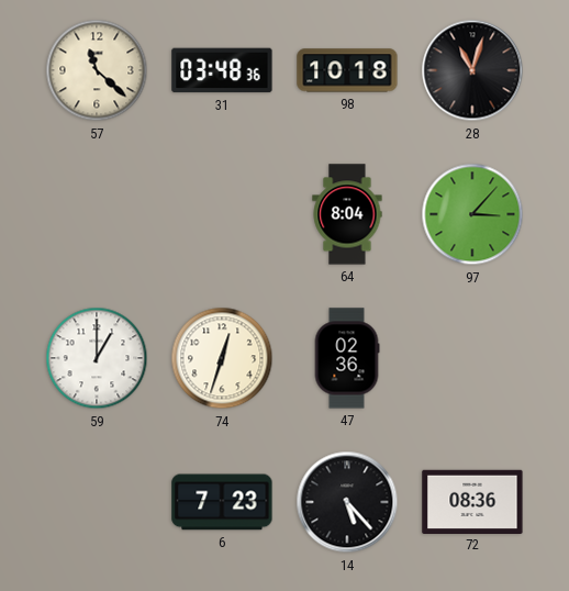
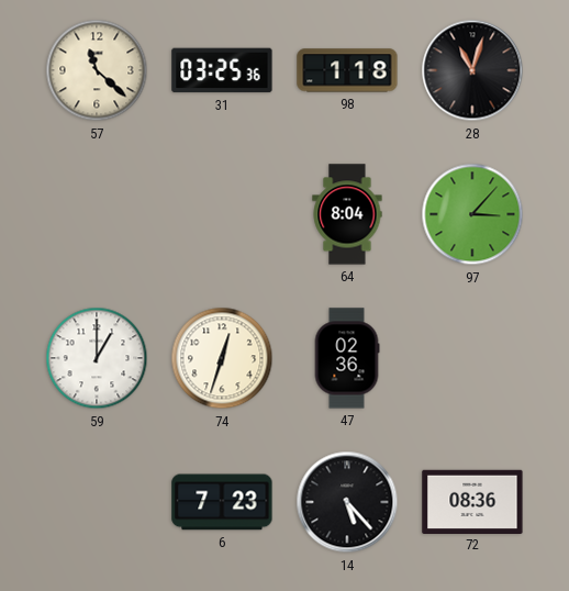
31: 03:48 -> 03:25 (222, 70)
98: 10:18 -> 1:18 (347, 70)
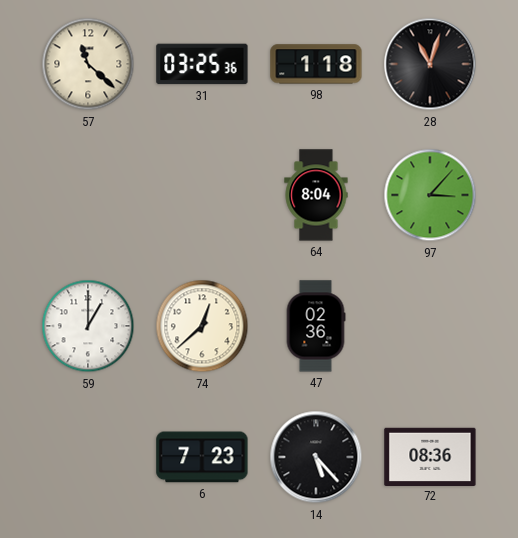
74: 12:33 -> 12:38 (202, 326)
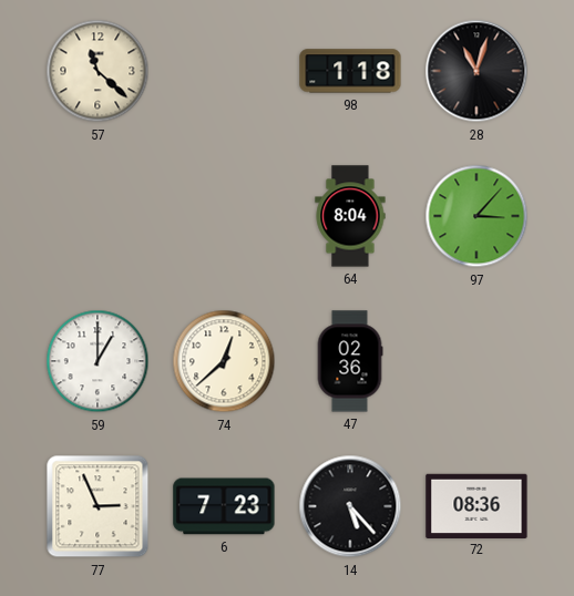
31: 03:25 -> none (202, 64)
77: none -> 2:56 (98, 506)
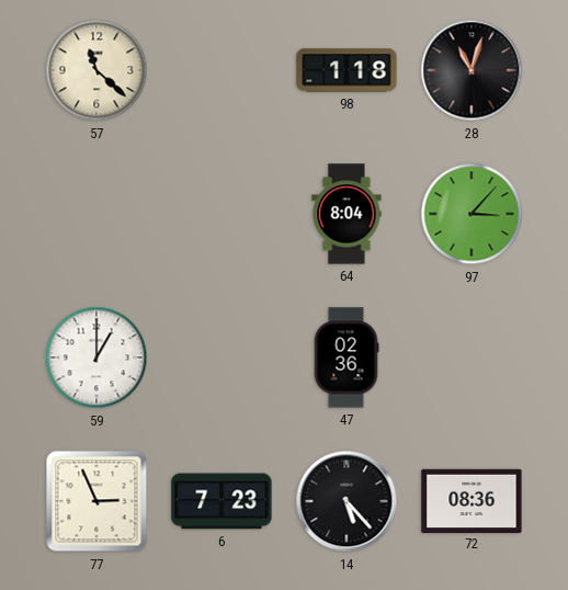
74: 12:38 -> none (224, 361)
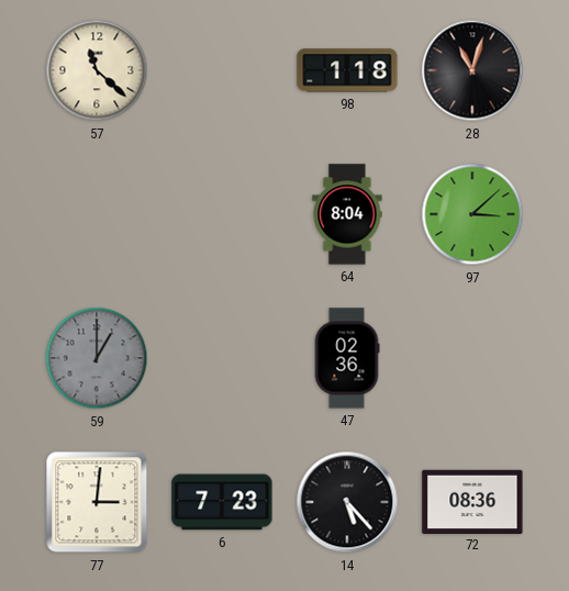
97: 3:07 -> 3:08 (472, 214)
59 dial: white -> grey (97, 358)
77: 2:56 -> 3:01 (97, 502)
